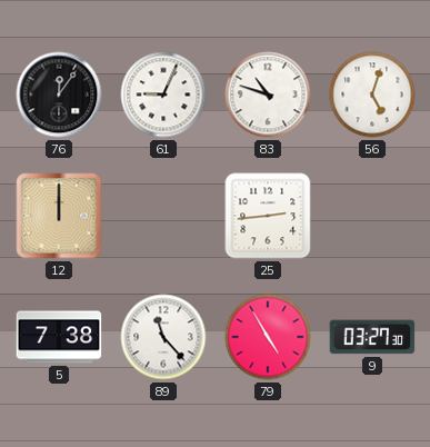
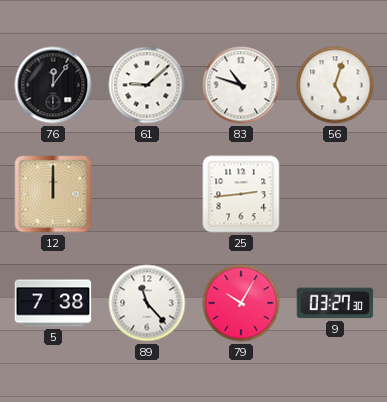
61: 9:04 -> 9:08 (147, 85)
79: 4:55 -> 10:05 (241, 303)
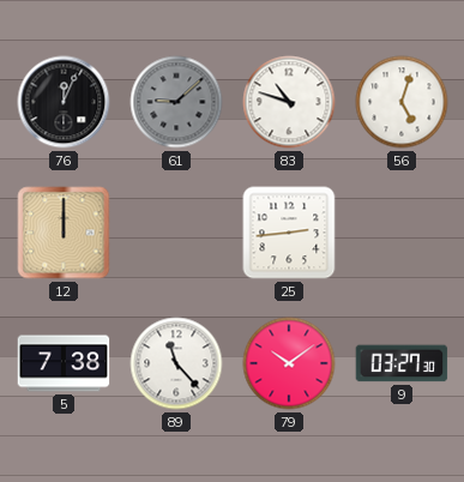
76: 12:06 -> 12:04 (64, 102)
61 dial: white -> grey (176, 102)
79: 10:05 -> 10:09 (289, 363)
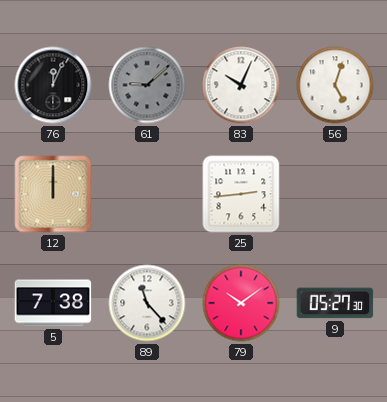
83: 10:48 -> 10:04 (241, 85)
9: 03:27 -> 05:27 (335, 303)
